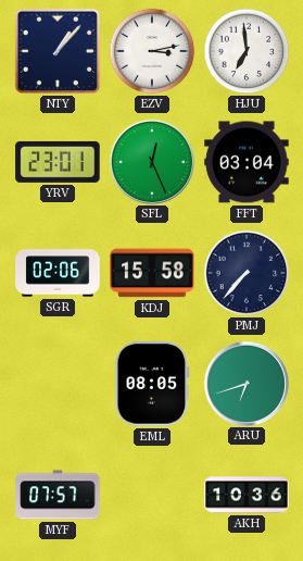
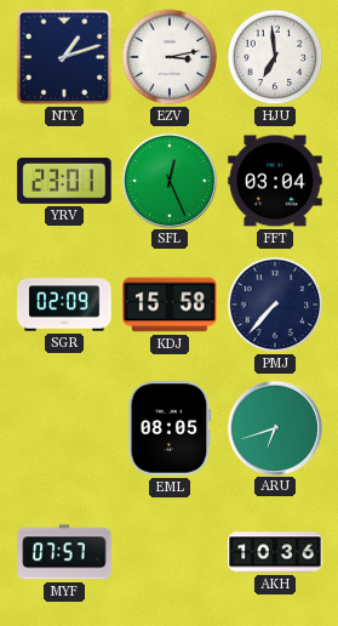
NTY: 1:07 -> 1:12 (64, 57)
SGR: 02:06 -> 02:09 (64, 305)
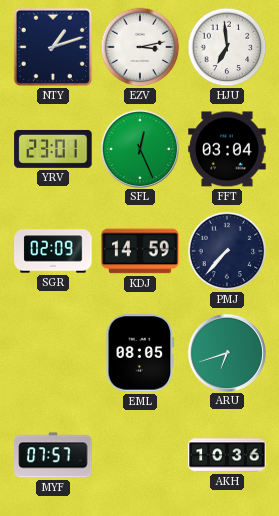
KDJ: 15:58 -> 14:59 (140, 251)
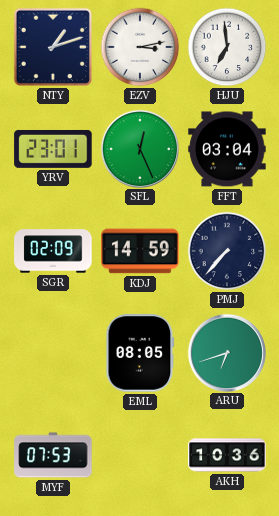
MYF: 07:57 -> 07:53 (53, 455)
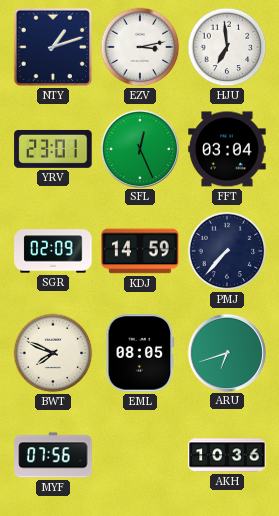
BWT: none -> 7:49 (53, 353)
MYF: 07:53 -> 07:56 (53, 455)
